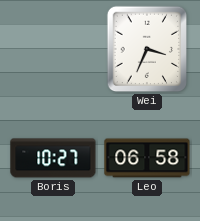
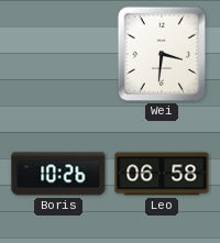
Wei: 3:34 -> 3:31 (162, 54)
Boris: 10:27 -> 10:26 (58, 174)
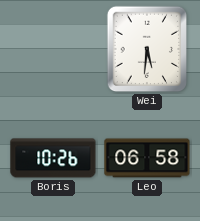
Wei: 3:31 -> 5:31 (147, 49)
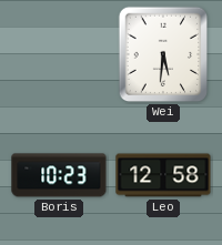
Boris: 10:26 -> 10:23 (59, 175)
Leo: 06:58 -> 12:58 (163, 175)
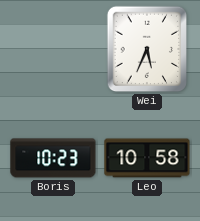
Wei: 5:31 -> 5:34 (147, 49)
Leo: 12:58 -> 10:58 (147, 158)
